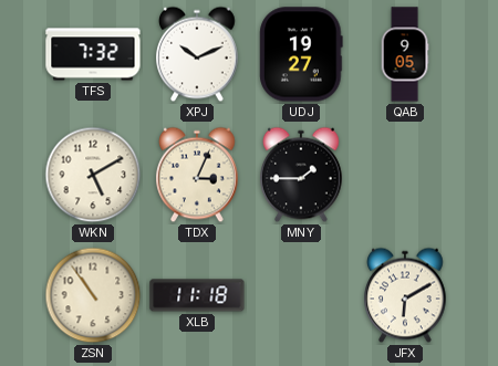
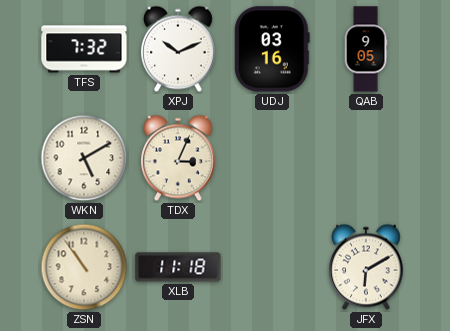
UDJ: 19:27 -> 03:16 (272, 49)
MNY: 1:45 -> none (302, 175)
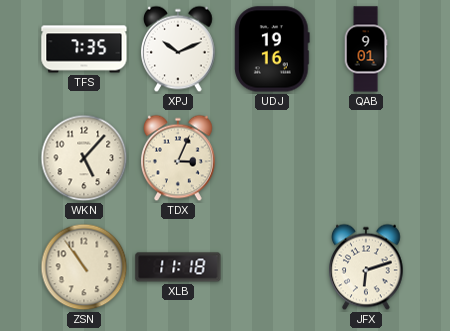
TFS: 7:32 -> 7:35 (84, 49)
UDJ: 03:16 -> 19:16 (272, 49)
QAB: 9:05 -> 9:01 (366, 49)
WKN: 5:10 -> 5:07 (84, 158)
JFX: 6:10 -> 6:12 (367, 267)
